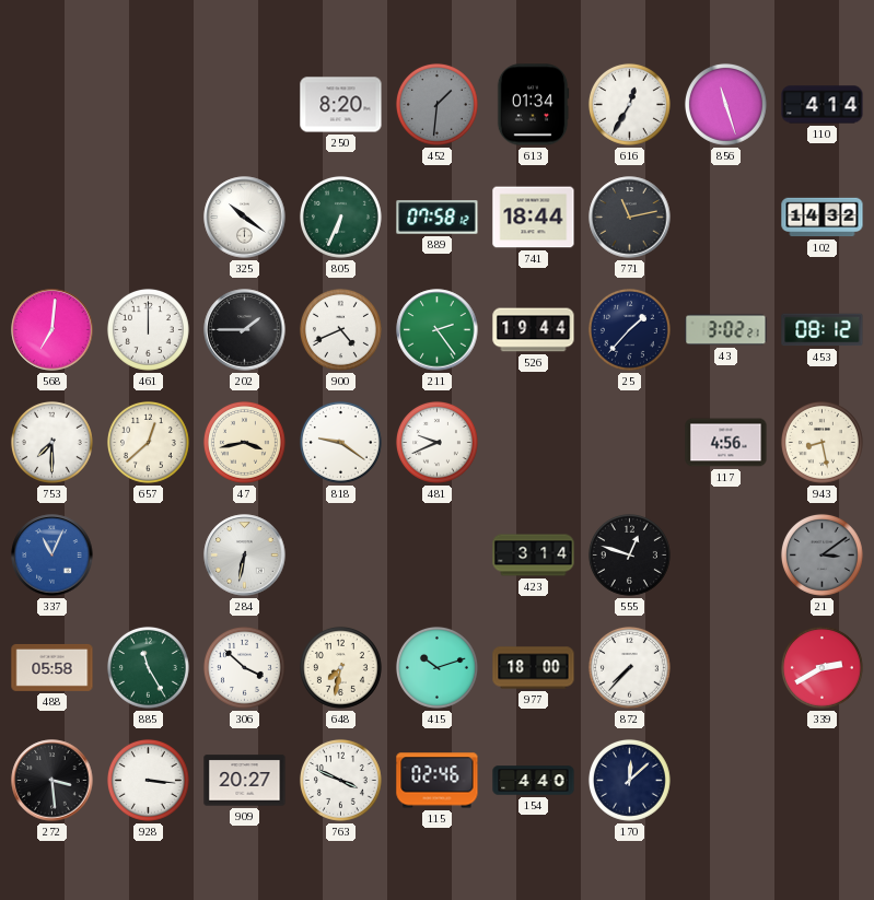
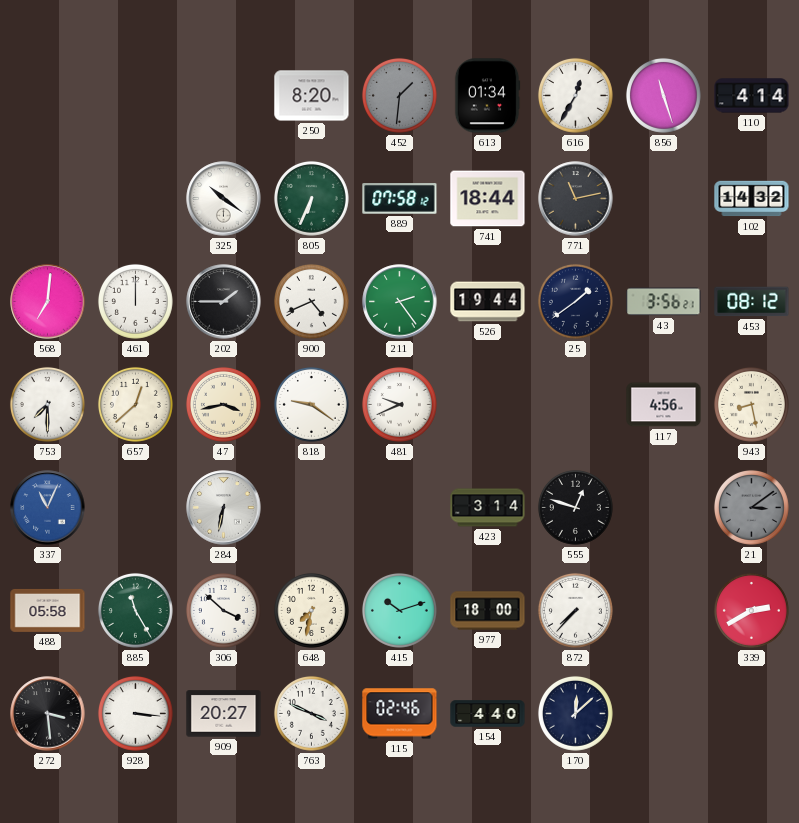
25: 1:37 -> 1:39 (575, 301)
43: 3:02 -> 3:56 (664, 302)
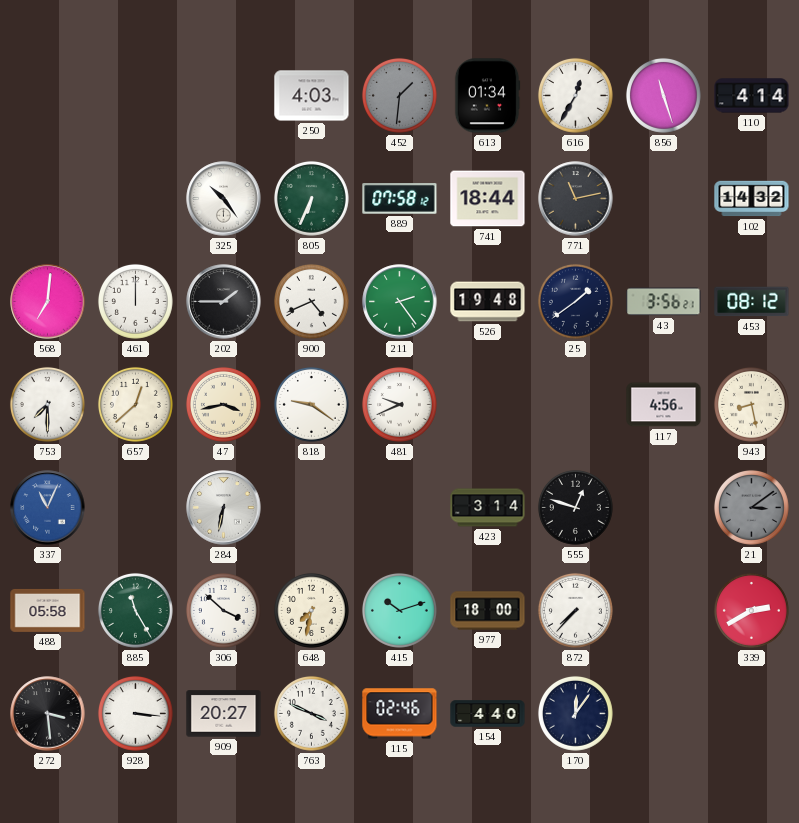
250: 8:20 -> 4:03 (312, 96)
325: 10:21 -> 10:24 (224, 199)
526: 19:44 -> 19:48 (488, 302)
170: 12:08 -> 12:06 (575, 713)
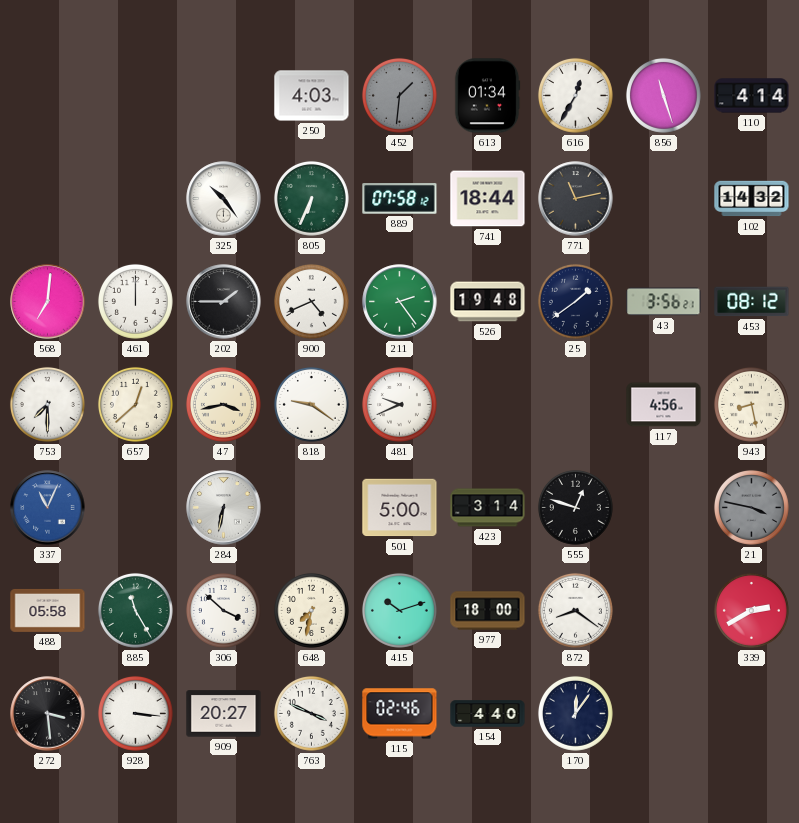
501: none -> 5:00 (400, 508)
21: 3:09 -> 3:47 (751, 507)
872: 7:37 -> 8:21 (575, 610)
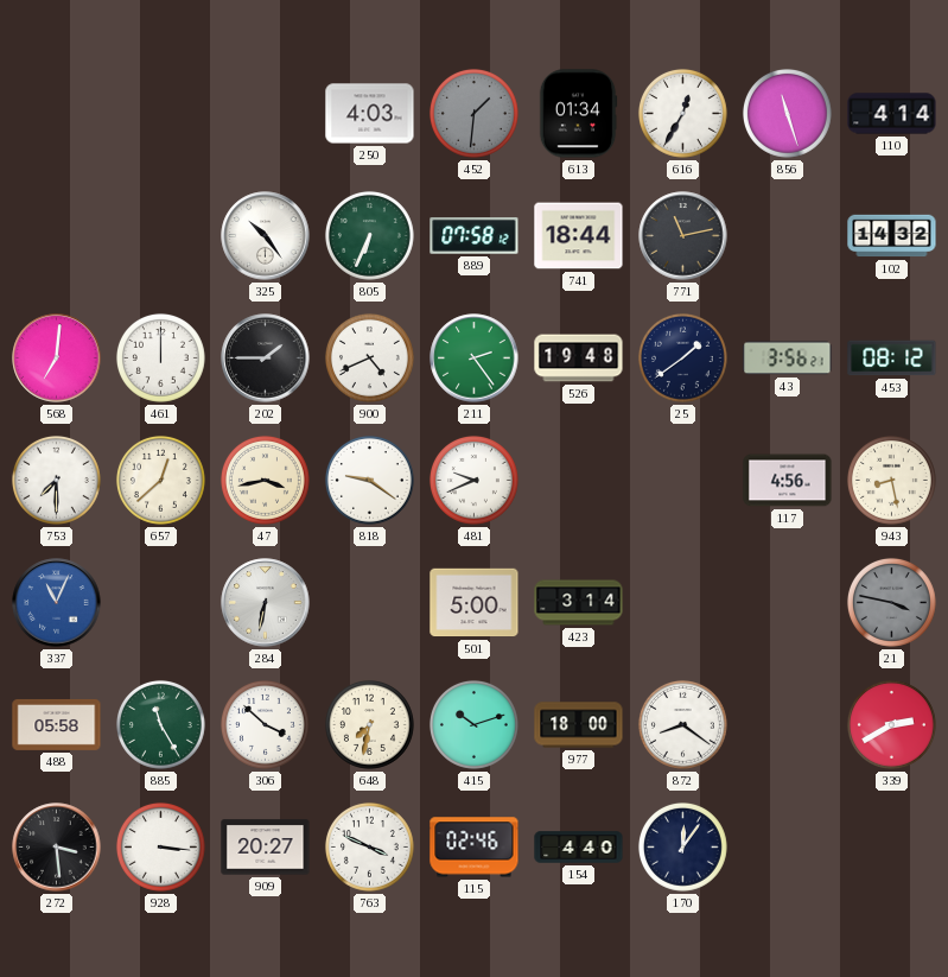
555: 12:48 -> none (575, 507)
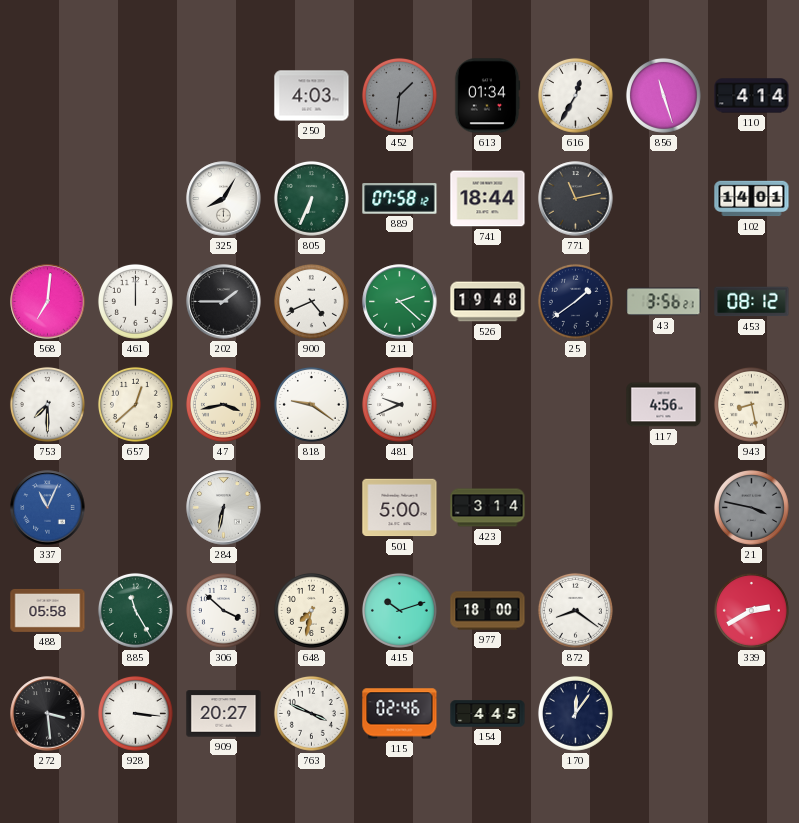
325: 10:24 -> 8:05 (224, 199)
102: 14:32 -> 14:01 (752, 199)
211: 2:24 -> 2:22 (400, 302)
154: 4:40 -> 4:45 (488, 714)
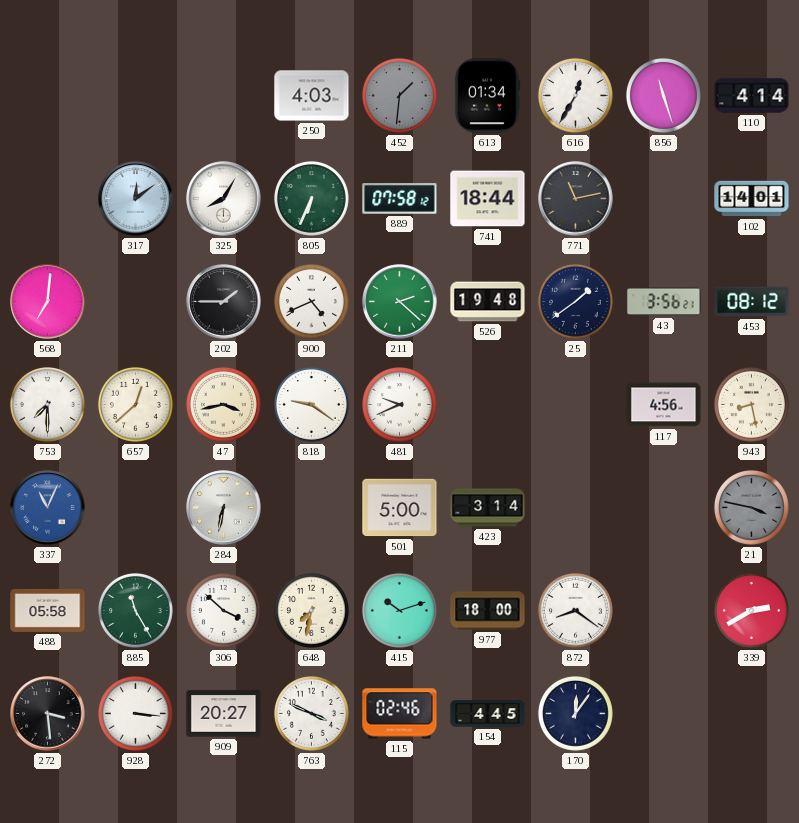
317: none -> 12:09 (136, 199)
461: 12:00 -> none (135, 301)
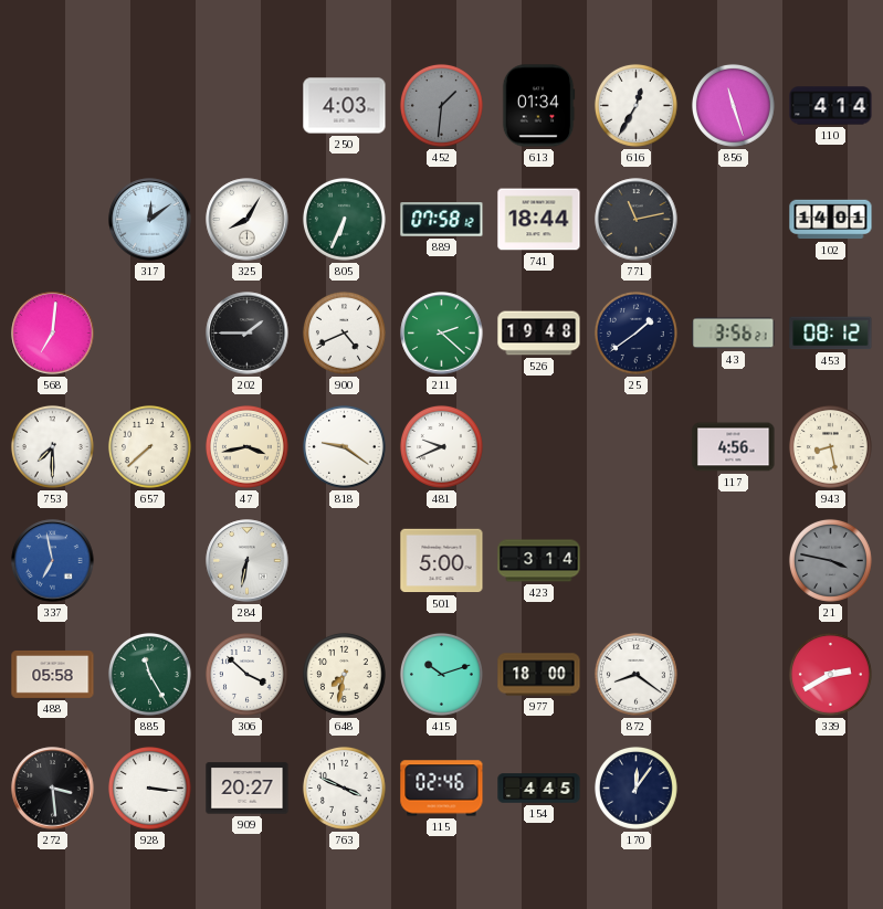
657: 12:38 -> 7:38 (149, 446)
337: 11:04 -> 6:58 (53, 561)
